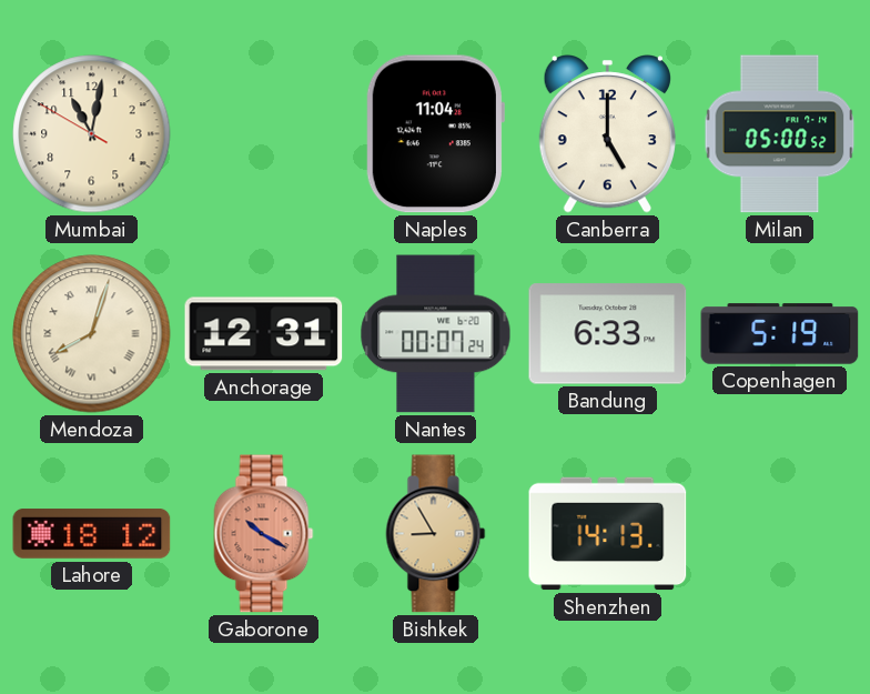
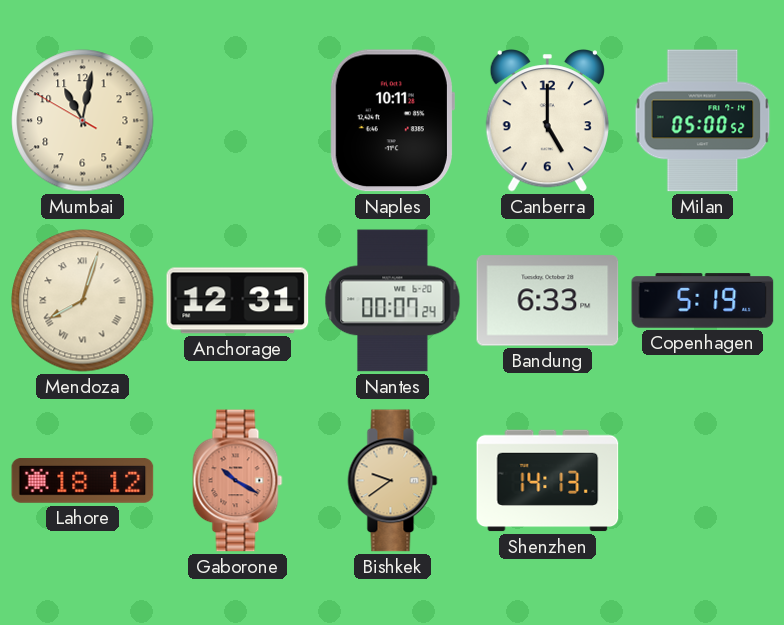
Naples: 11:04 -> 10:11 (392, 121)
Bishkek: 8:55 -> 9:39 (393, 481)
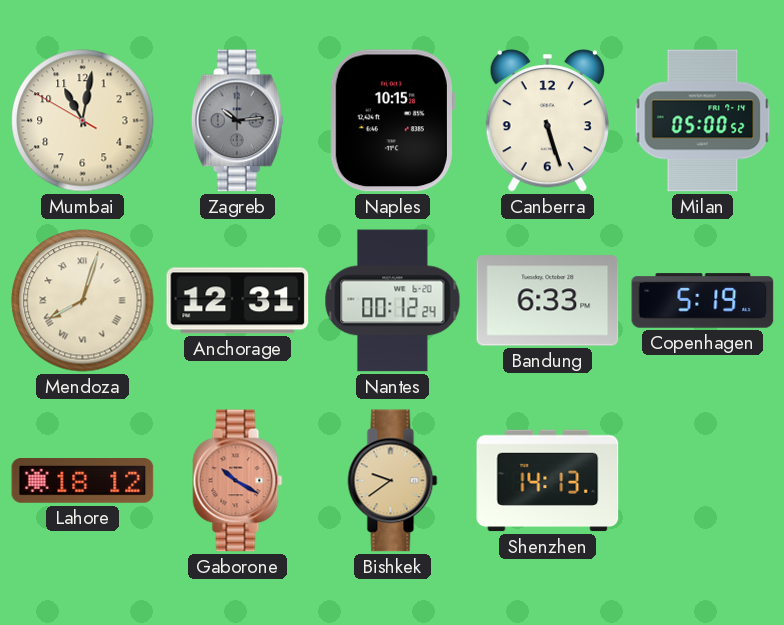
Zagreb: none -> 10:14 (237, 121)
Naples: 10:11 -> 10:15 (392, 121)
Canberra: 5:00 -> 5:27 (547, 121)
Nantes: 00:07 -> 00:12 (393, 301)
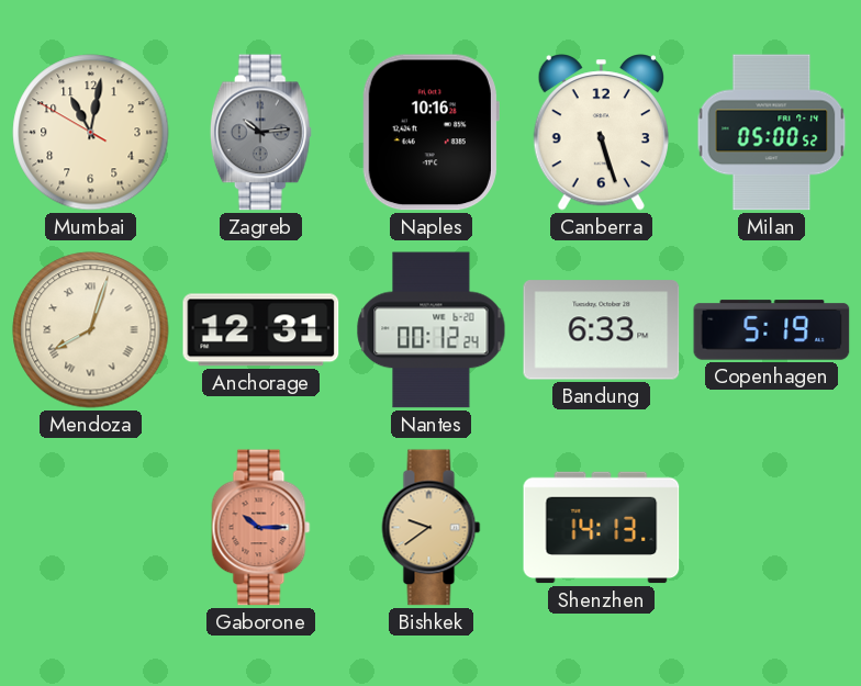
Naples: 10:15 -> 10:16 (431, 133)
Lahore: 18:12 -> none (83, 481)
Gaborone: 10:20 -> 10:15 (261, 528)
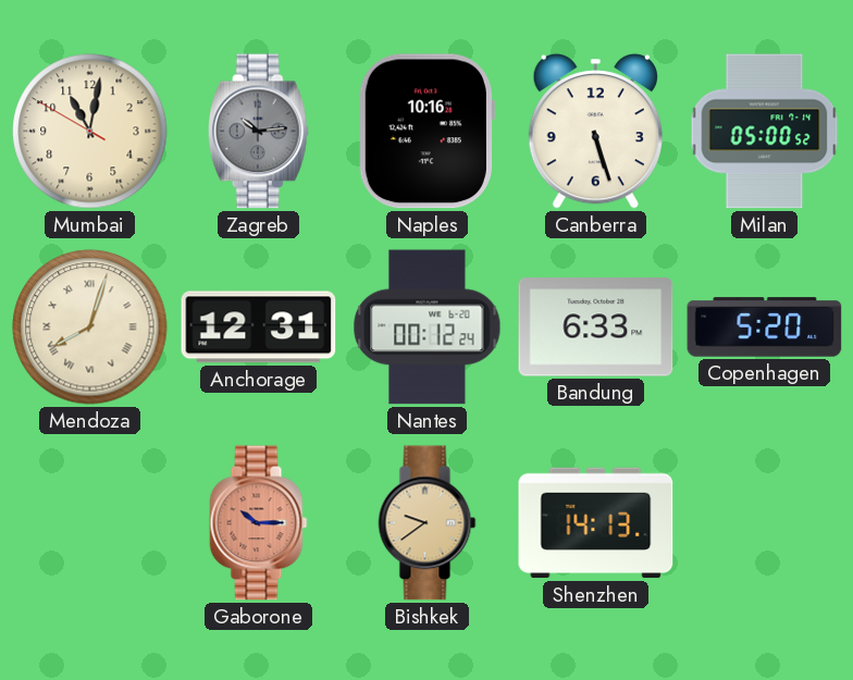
Copenhagen: 5:19 -> 5:20 (765, 327)
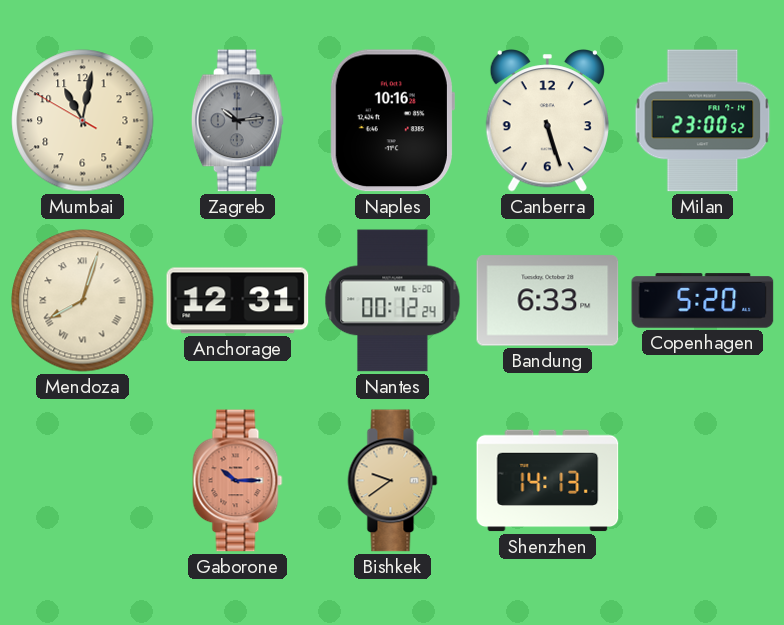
Milan: 05:00 -> 23:00 (703, 121)
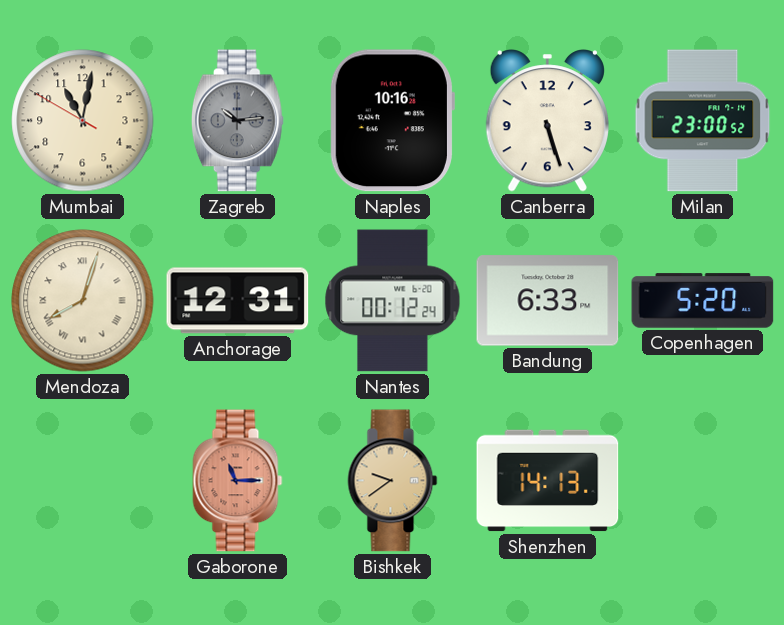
Gaborone: 10:15 -> 11:15 (238, 481)
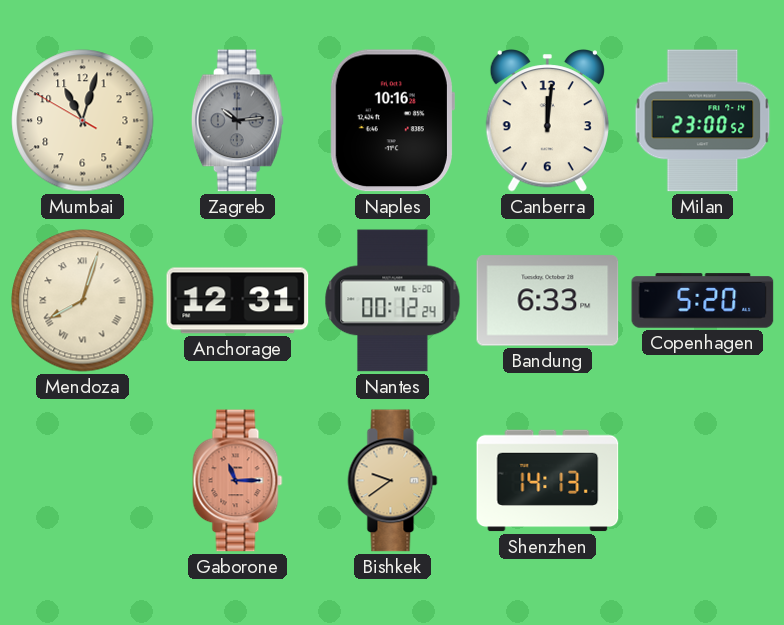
Mumbai: 11:01 -> 11:02 (83, 121)
Canberra: 5:27 -> 12:01 (547, 121)
